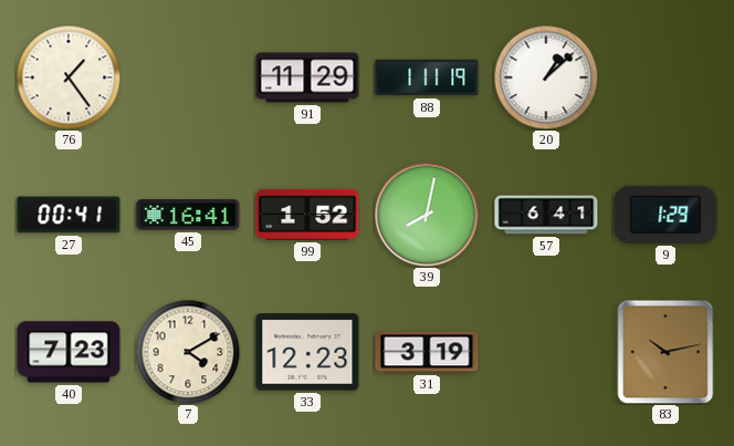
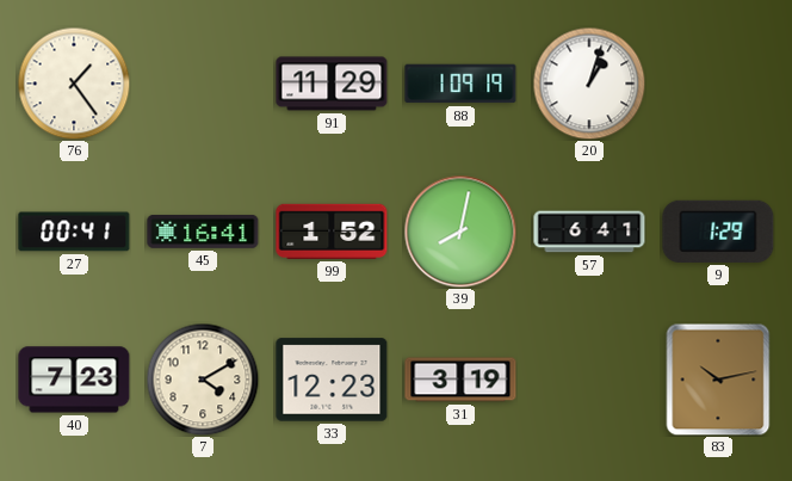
88: 1:11 -> 1:09 (460, 84)
20: 1:08 -> 1:03 (589, 84)
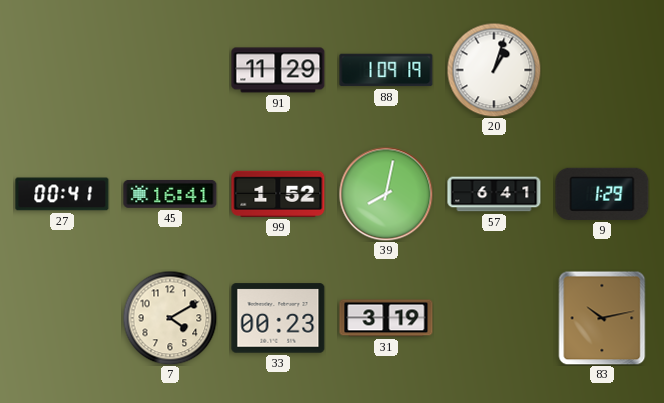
76: 1:24 -> none (74, 84)
40: 7:23 -> none (74, 380)
33: 12:23 -> 00:23 (278, 318)
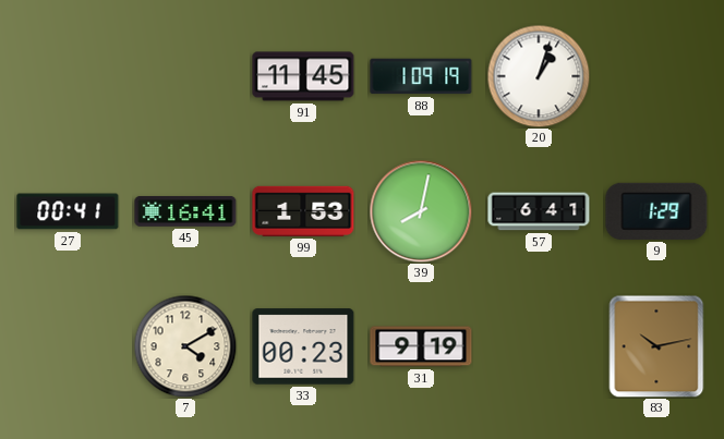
91: 11:29 -> 11:45 (303, 76)
99: 1:52 -> 1:53 (303, 211)
31: 3:19 -> 9:19 (421, 346)
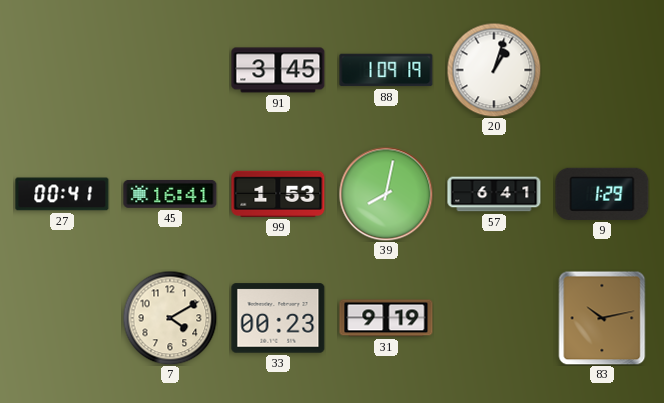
91: 11:45 -> 3:45 (278, 70)
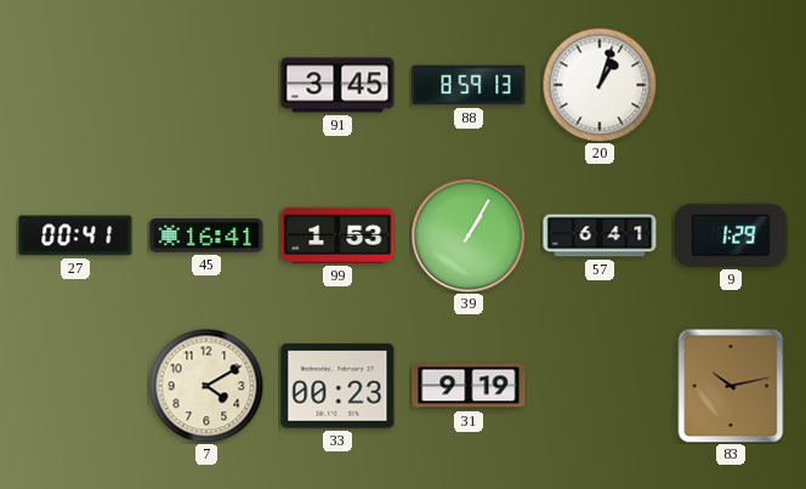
88: 1:09 -> 8:59 (469, 85)
39: 8:02 -> 1:05 (469, 235)
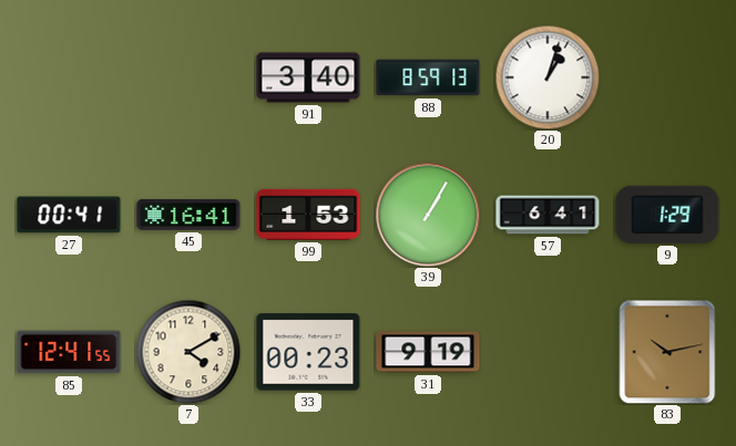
91: 3:45 -> 3:40 (308, 77)
85: none -> 12:41 (69, 352)
